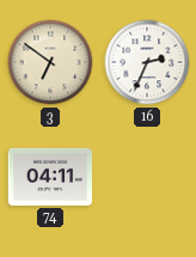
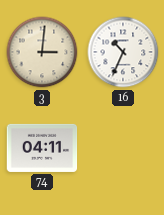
3: 6:51 -> 3:01 (42, 52)
16: 2:34 -> 10:34 (123, 52)
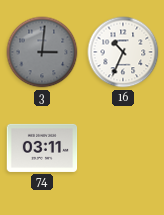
3 dial: cream -> grey (42, 52)
74: 04:11 -> 03:11 (42, 148)
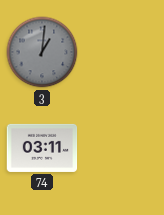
3: 3:01 -> 1:01 (42, 52)
16: 10:34 -> none (123, 52)
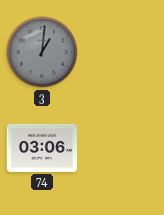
74: 03:11 -> 03:06 (42, 148)
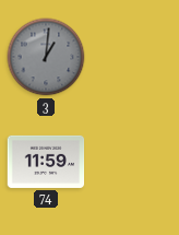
74: 03:06 -> 11:59 (46, 162)
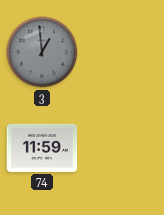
3: 1:01 -> 12:59 (42, 52)
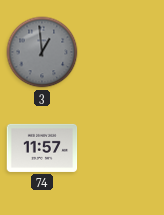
74: 11:59 -> 11:57 (42, 148)
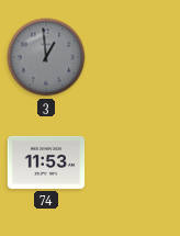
74: 11:57 -> 11:53 (46, 162)
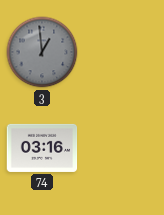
74: 11:53 -> 03:16 (42, 148)
